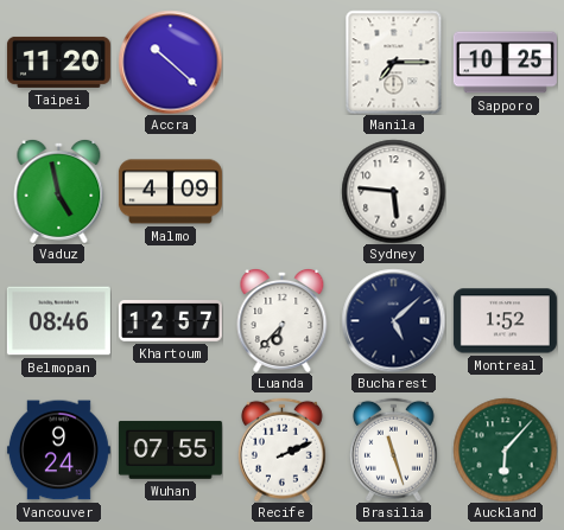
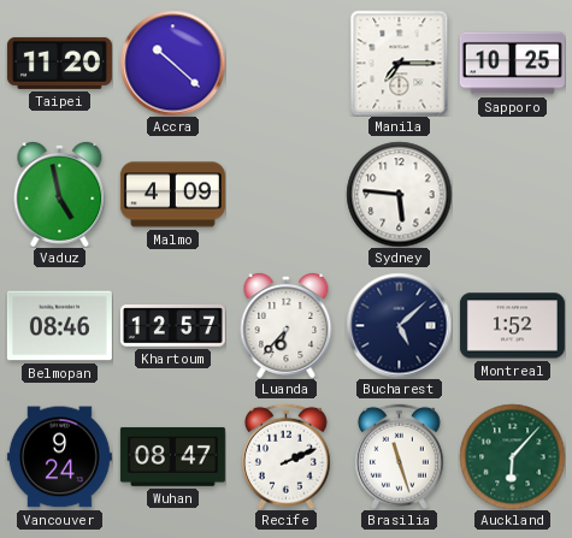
Wuhan: 07:55 -> 08:47 (172, 456)
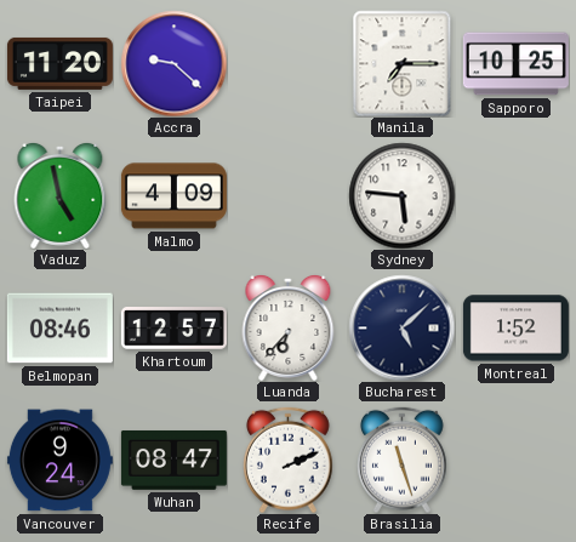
Accra: 10:22 -> 9:22 (173, 63)
Auckland: 6:07 -> none (512, 456)
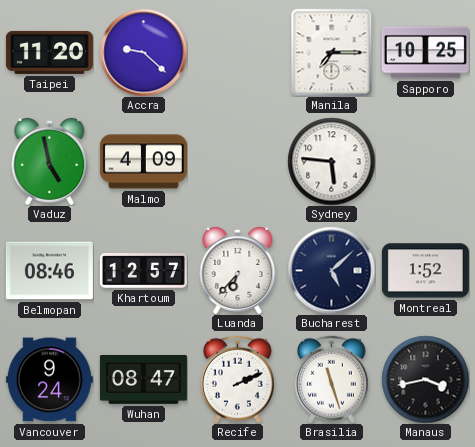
Manaus: none -> 3:43 (425, 379)
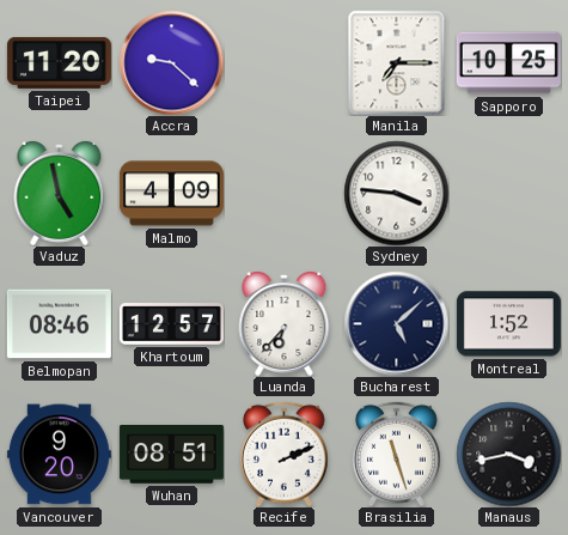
Sydney: 5:46 -> 3:46 (396, 193)
Vancouver: 9:24 -> 9:20 (59, 455)
Wuhan: 08:47 -> 08:51 (171, 454)
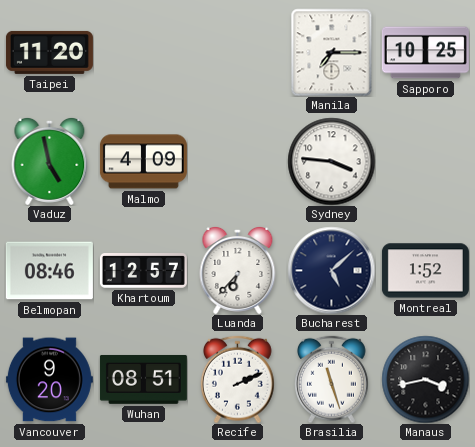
Accra: 9:22 -> none (171, 62)
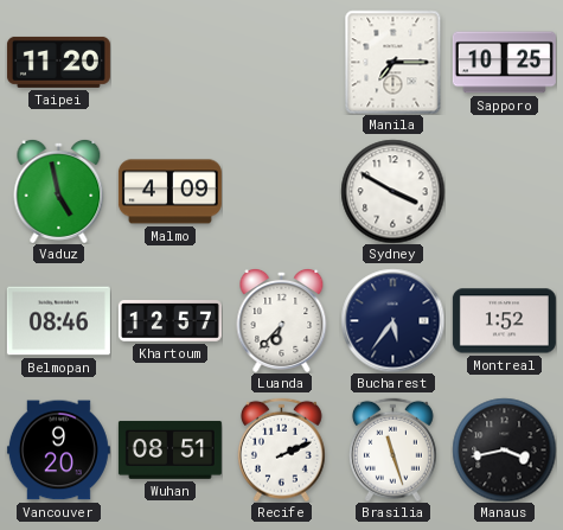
Sydney: 3:46 -> 3:50 (392, 191)
Bucharest: 5:08 -> 5:36 (392, 320)
